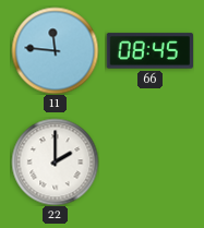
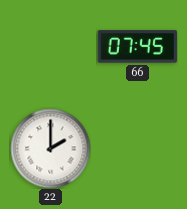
11: 11:46 -> none (55, 50)
66: 08:45 -> 07:45 (137, 47)
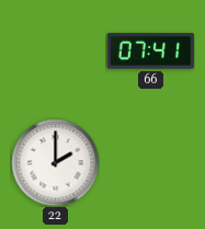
66: 07:45 -> 07:41 (150, 51)
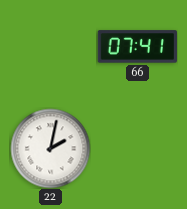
22: 2:00 -> 2:02 (50, 148)
